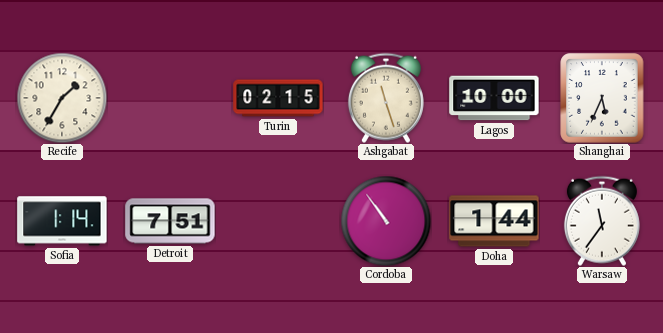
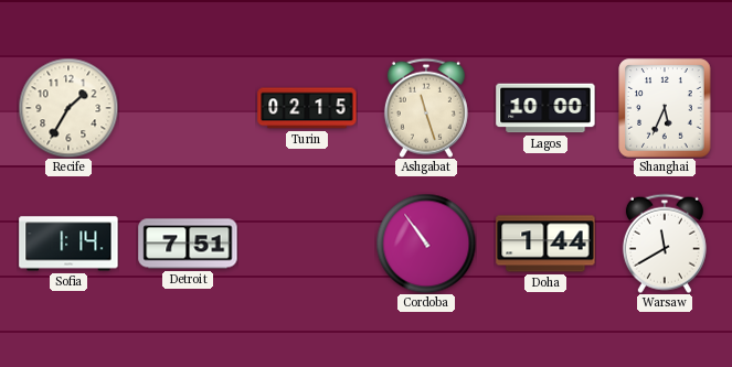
Warsaw: 11:36 -> 11:40 (665, 244)
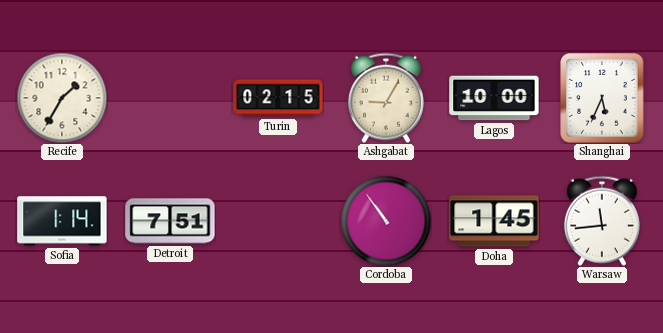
Ashgabat: 11:27 -> 9:05 (386, 98)
Doha: 1:44 -> 1:45 (494, 221)
Warsaw: 11:40 -> 11:44 (602, 221)
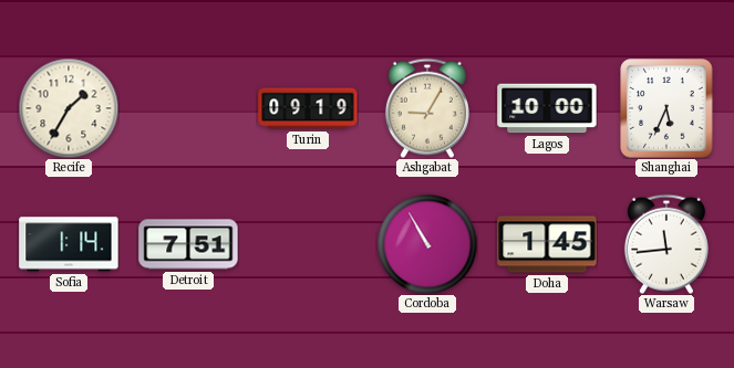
Turin: 02:15 -> 09:19 (308, 108)
Cordoba: 10:54 -> 10:55 (427, 244)
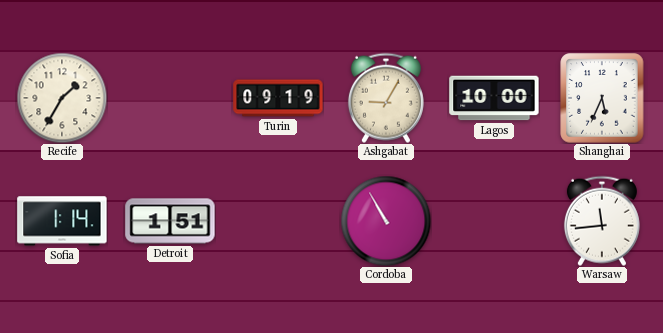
Detroit: 7:51 -> 1:51 (170, 221)
Doha: 1:45 -> none (547, 244)
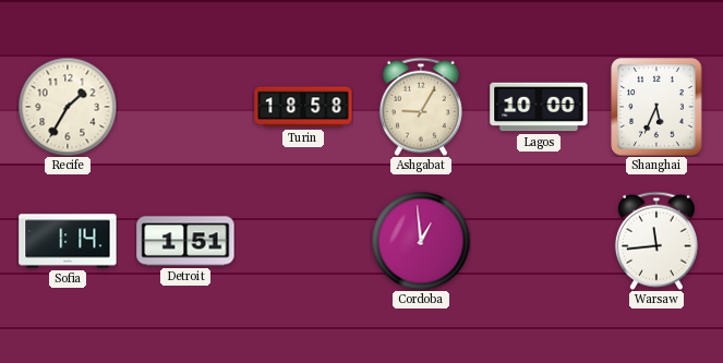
Turin: 09:19 -> 18:58 (303, 107)
Cordoba: 10:55 -> 12:59 (421, 241)
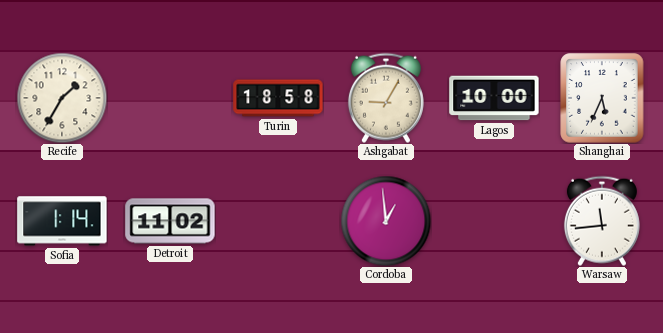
Detroit: 1:51 -> 11:02 (170, 221)
